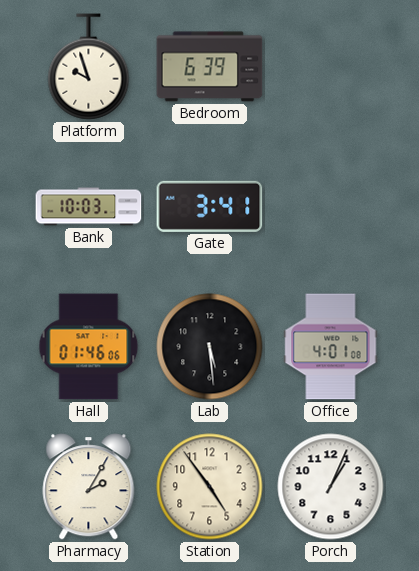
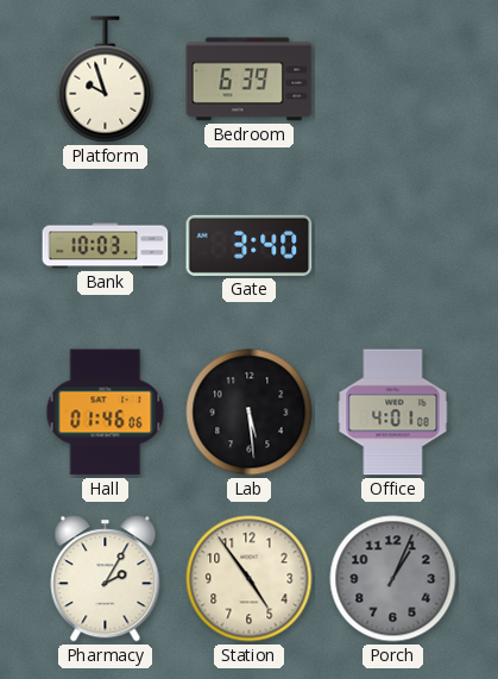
Gate: 3:41 -> 3:40 (250, 245)
Porch dial: white -> grey (393, 579)
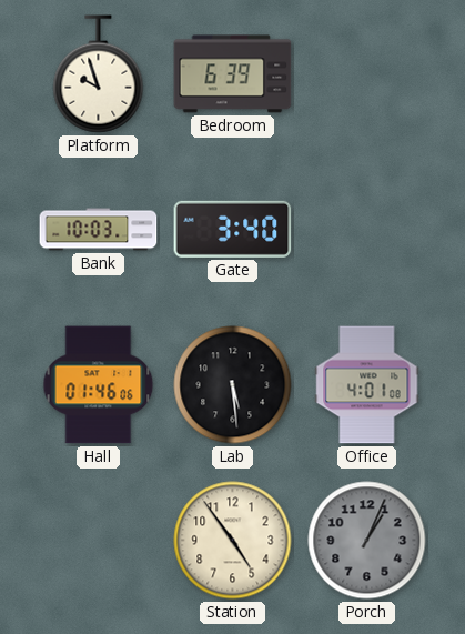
Pharmacy: 2:05 -> none (106, 579)
